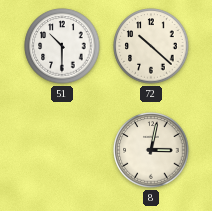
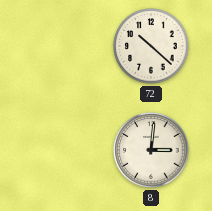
51: 10:30 -> none (62, 46)
8: 3:02 -> 3:01 (151, 150)
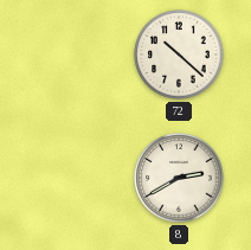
8: 3:01 -> 2:40 (179, 178)
